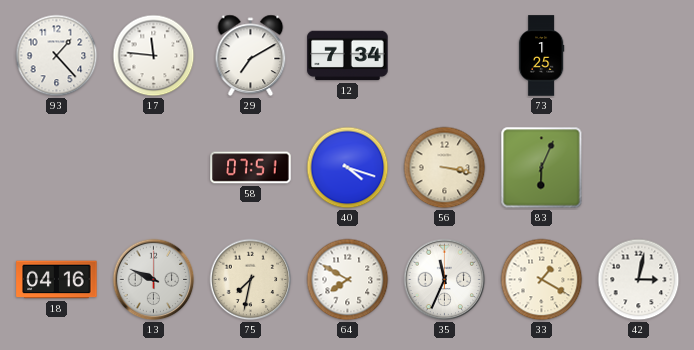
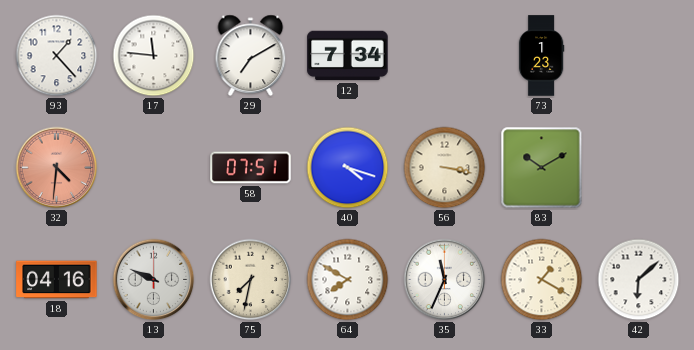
73: 1:25 -> 1:23 (541, 56)
32: none -> 4:31 (57, 168)
83: 6:04 -> 10:10 (542, 168)
42: 3:02 -> 6:08 (639, 280)
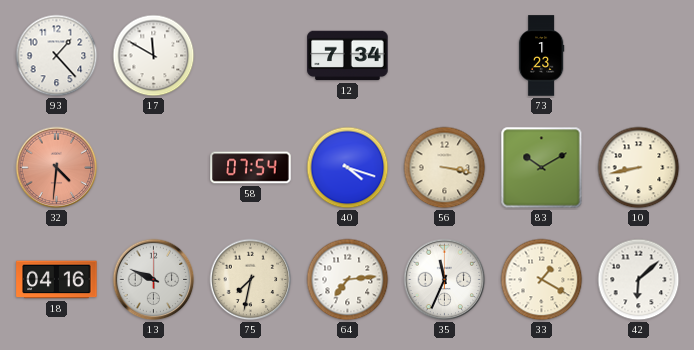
17: 11:46 -> 11:50 (154, 56)
29: 7:10 -> none (251, 55)
58: 07:51 -> 07:54 (251, 168)
10: none -> 8:43 (639, 168)
64: 7:50 -> 7:14 (348, 280)
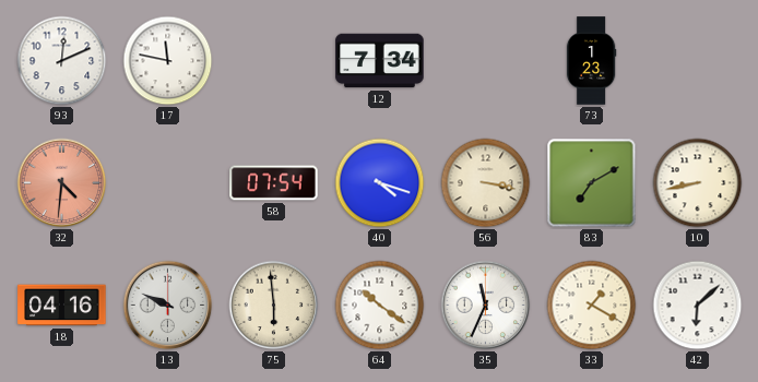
93: 1:23 -> 12:11 (62, 61)
17: 11:50 -> 11:47 (168, 61)
83: 10:10 -> 7:10 (592, 183)
75: 7:32 -> 5:59 (274, 306)
64: 7:14 -> 10:21 (380, 306)
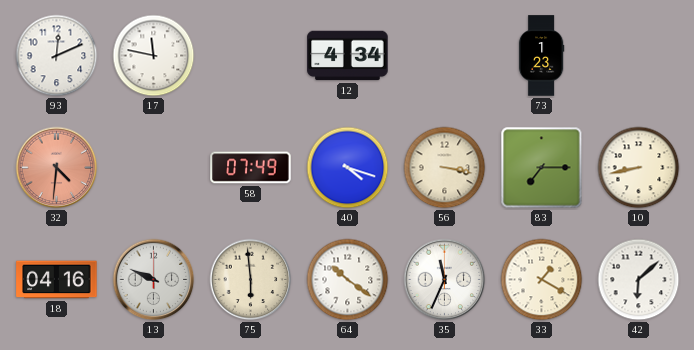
12: 7:34 -> 4:34 (348, 56)
58: 07:54 -> 07:49 (251, 168)
83: 7:10 -> 7:15 (542, 168)
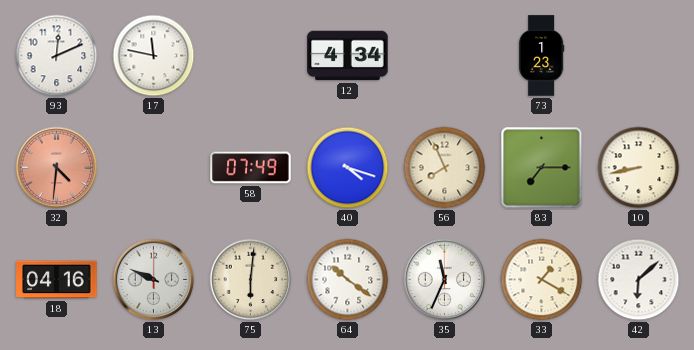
56: 3:17 -> 7:56 (445, 168)
75: 5:59 -> 6:01 (251, 280)
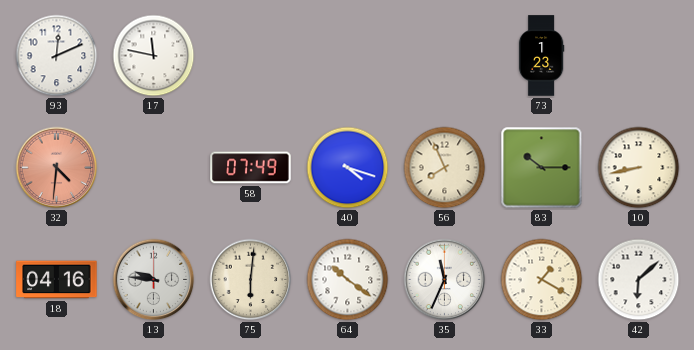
12: 4:34 -> none (348, 56)
83: 7:15 -> 10:15 (542, 168)
13: 9:49 -> 9:46 (154, 280)
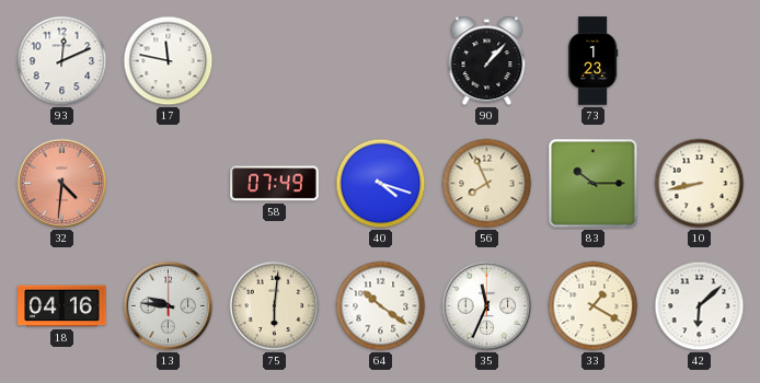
90: none -> 1:07 (487, 60)
